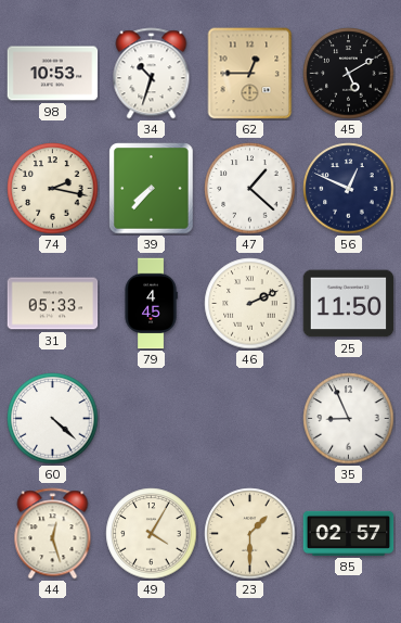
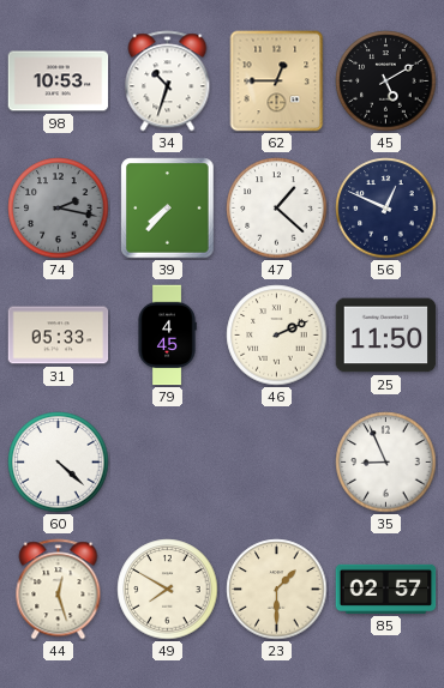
74 dial: cream -> grey (59, 209)
49: 4:05 -> 7:50 (168, 590)
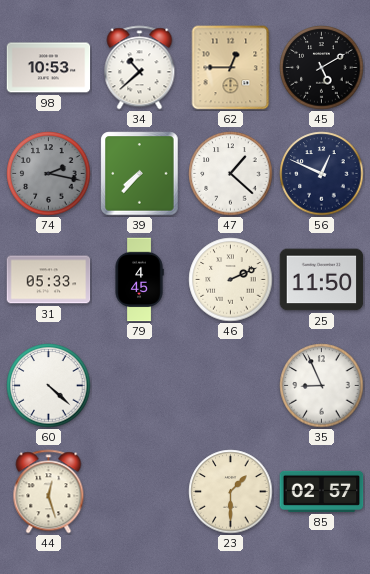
34: 10:33 -> 10:38 (140, 68)
49: 7:50 -> none (168, 590)
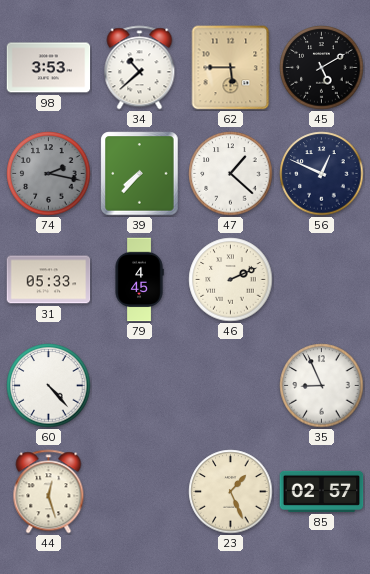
98: 10:53 -> 3:53 (49, 68)
62: 12:45 -> 5:45 (231, 68)
25: 11:50 -> none (322, 280)
60: 4:22 -> 4:23 (49, 386)
23: 1:30 -> 1:26 (231, 492)
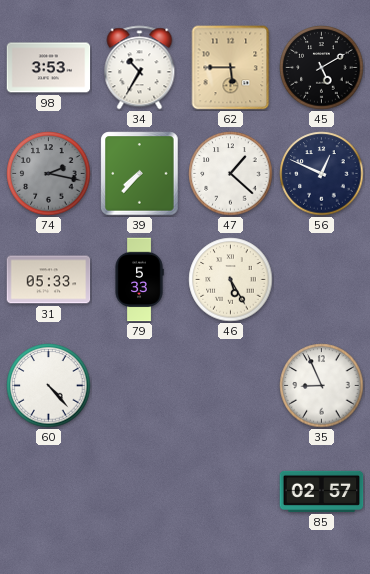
34: 10:38 -> 10:35 (140, 68)
79: 4:45 -> 5:33 (139, 280)
46: 2:11 -> 5:25 (231, 280)
44: 12:27 -> none (49, 492)
23: 1:26 -> none (231, 492)
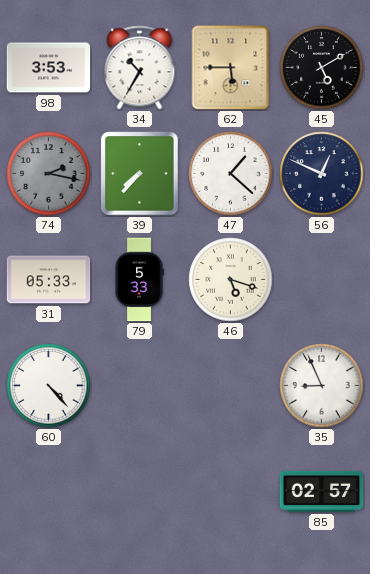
46: 5:25 -> 5:18 (231, 280)
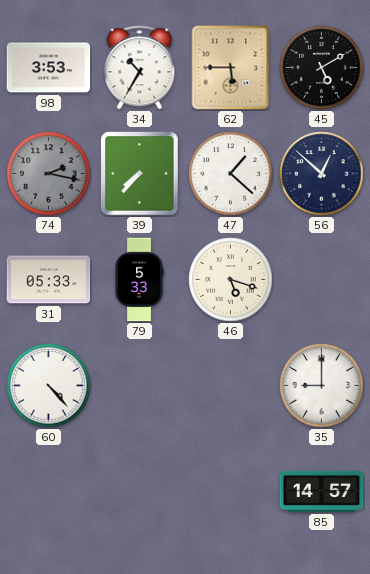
56: 12:49 -> 12:52 (322, 174)
35: 8:56 -> 9:00 (322, 386)
85: 02:57 -> 14:57 (322, 491)
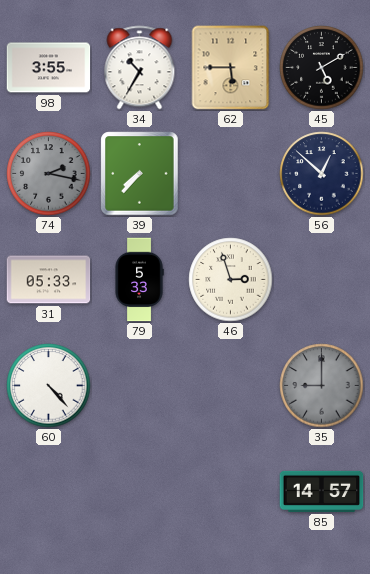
98: 3:53 -> 3:55 (49, 68)
47: 1:22 -> none (231, 174)
46: 5:18 -> 2:57 (231, 280)
35 dial: white -> grey (322, 386)
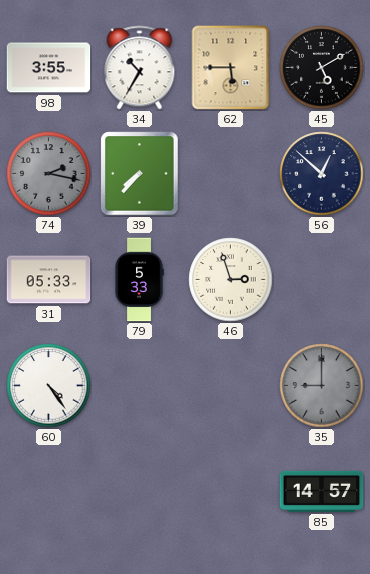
60: 4:23 -> 4:24 (49, 386)
